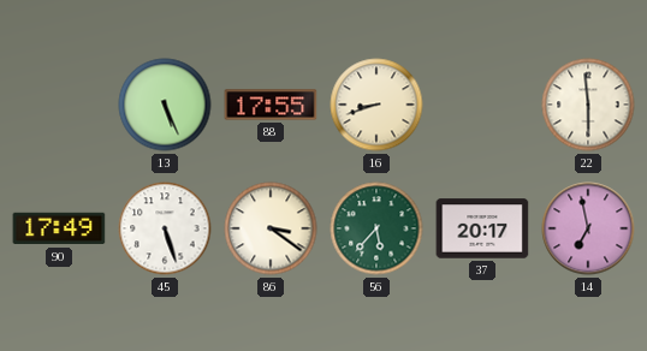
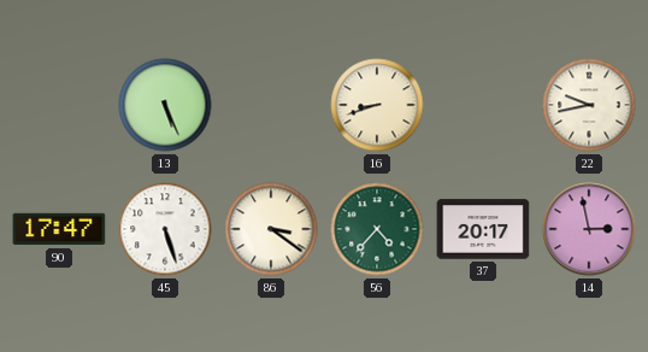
88: 17:55 -> none (271, 105)
22: 5:59 -> 9:43 (589, 105)
90: 17:49 -> 17:47 (59, 229)
56: 5:37 -> 4:37 (377, 229)
14: 6:58 -> 2:58 (589, 229)
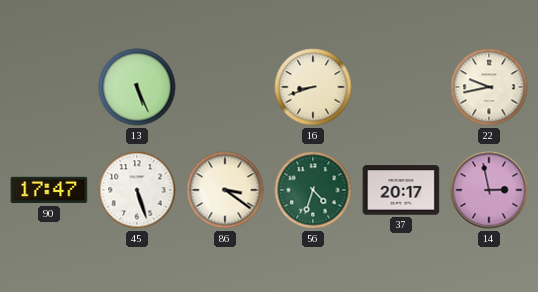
56: 4:37 -> 4:33 (313, 190)
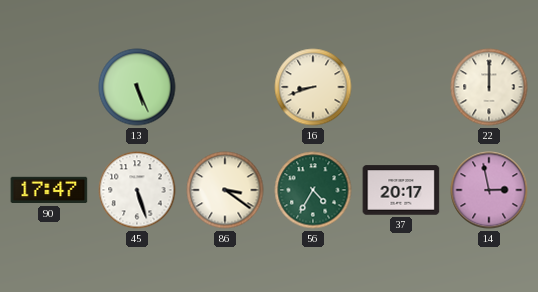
22: 9:43 -> 12:00 (489, 87)
56: 4:33 -> 4:35 (313, 190)
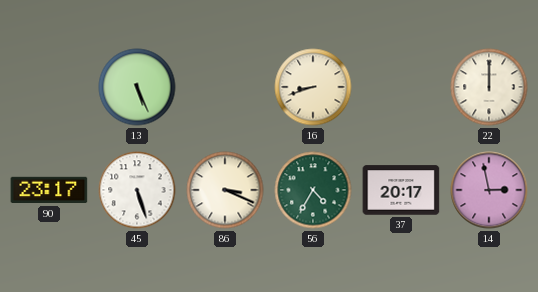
90: 17:47 -> 23:17 (49, 190)
86: 3:21 -> 3:19 (225, 190)
